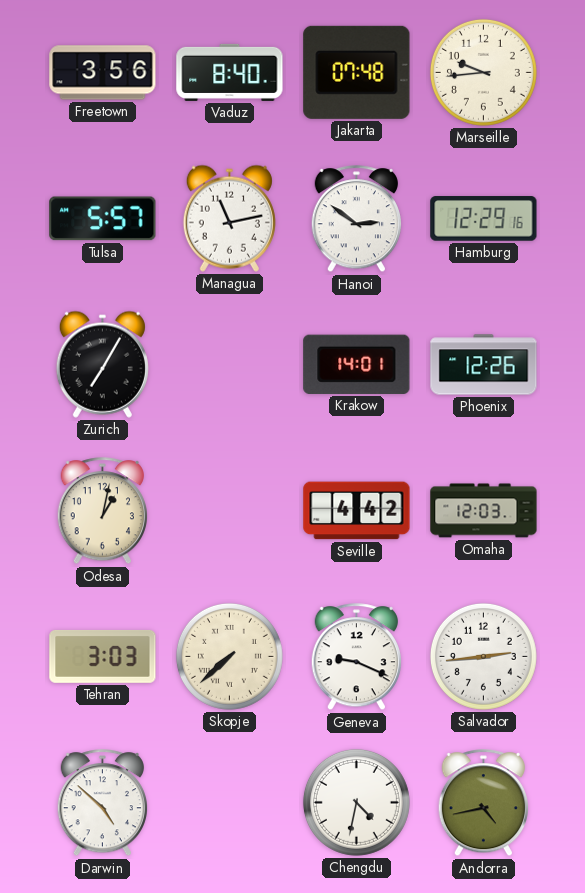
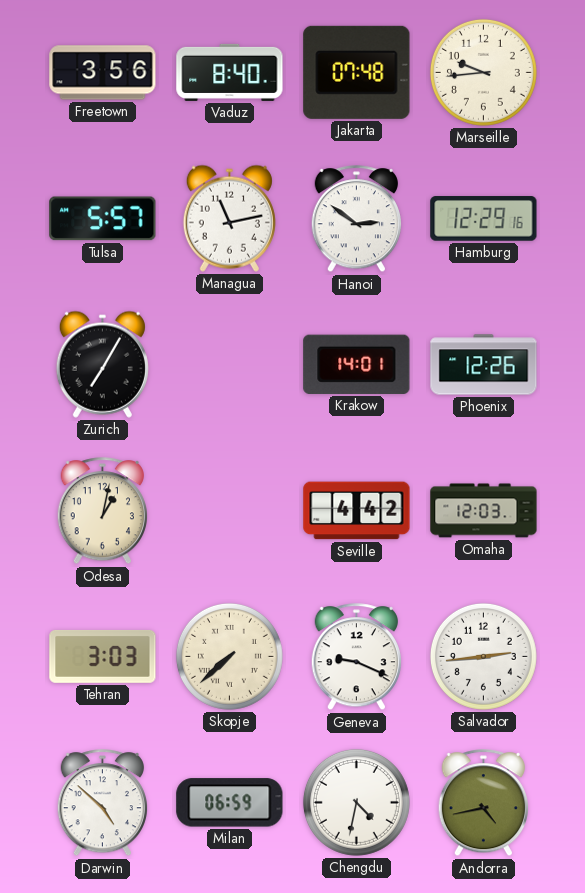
Milan: none -> 06:59 (230, 803)
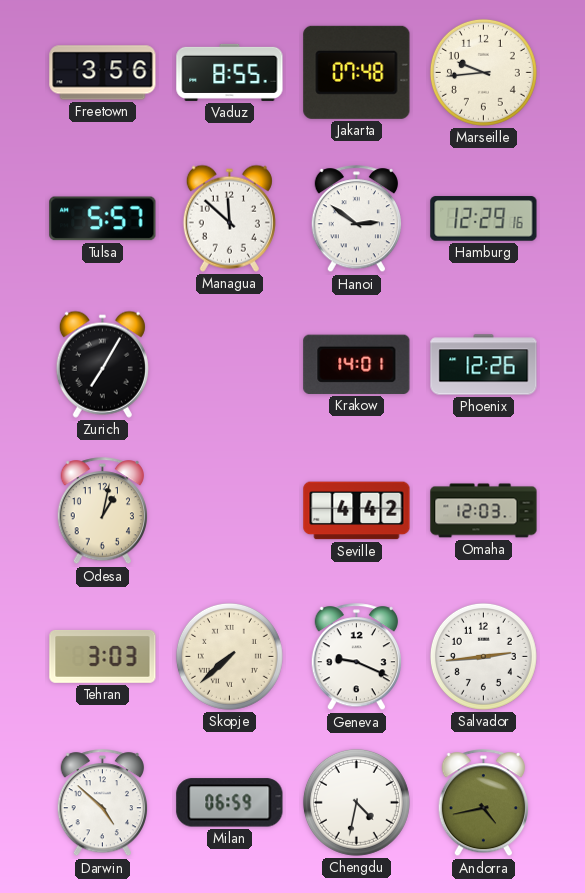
Vaduz: 8:40 -> 8:55 (230, 72)
Managua: 11:13 -> 11:52 (229, 218)
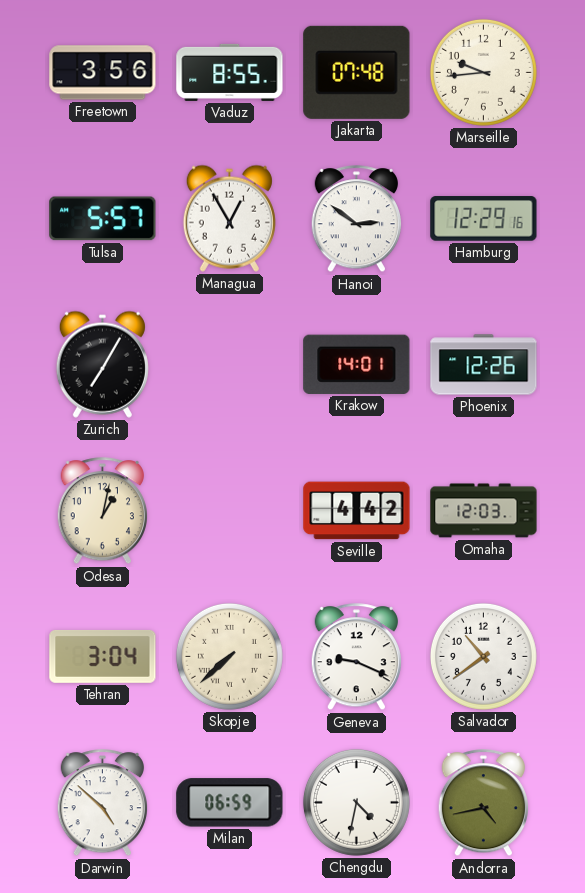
Managua: 11:52 -> 12:55 (229, 218)
Tehran: 3:03 -> 3:04 (103, 657)
Salvador: 2:44 -> 10:39 (483, 656)
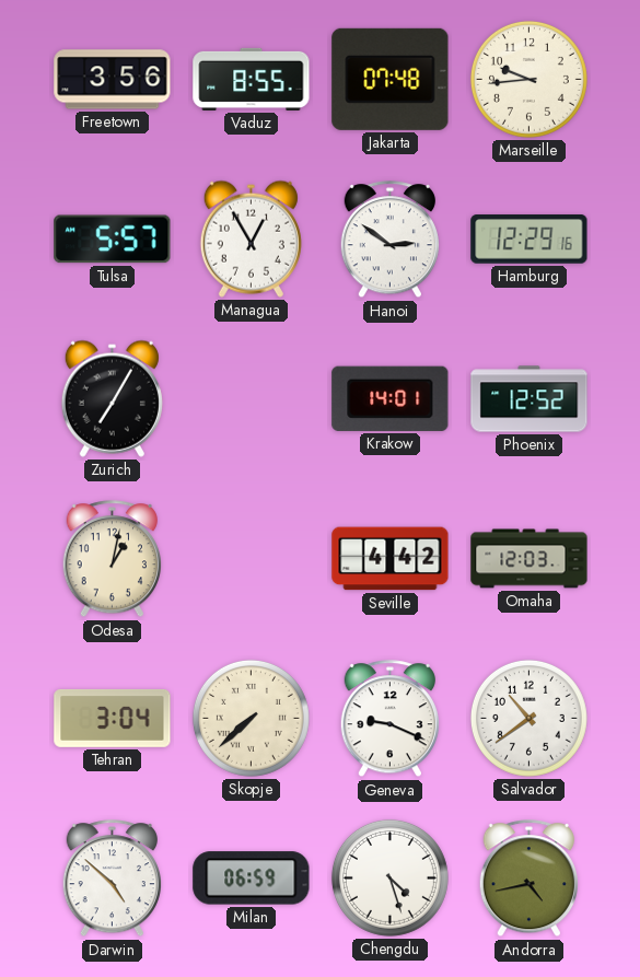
Phoenix: 12:26 -> 12:52 (530, 399)
Chengdu: 4:32 -> 4:27 (389, 877)
